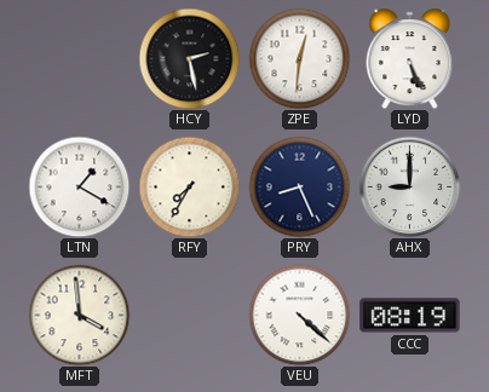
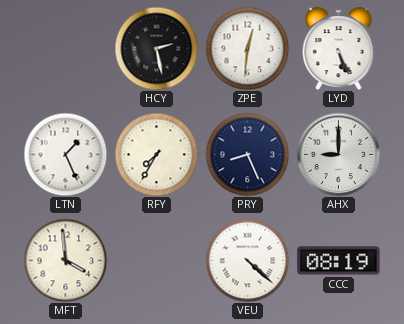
LTN: 1:20 -> 1:26 (65, 154)
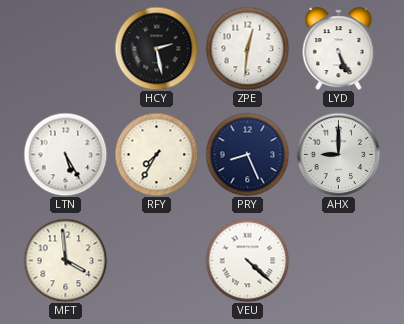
LTN: 1:26 -> 5:25 (65, 154)
CCC: 08:19 -> none (339, 261)
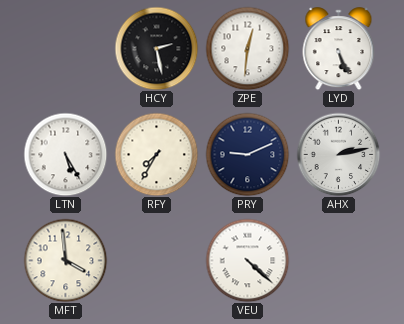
PRY: 8:26 -> 9:11 (247, 154)
AHX: 9:00 -> 2:13 (338, 154)
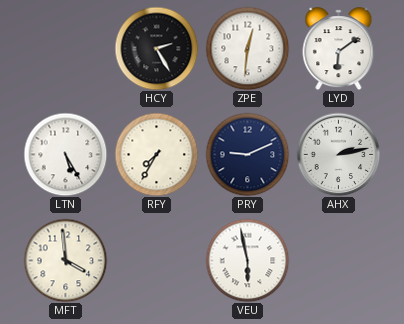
HCY: 2:28 -> 2:25 (156, 48)
LYD: 5:26 -> 6:09 (339, 49)
VEU: 4:22 -> 5:58 (247, 260)
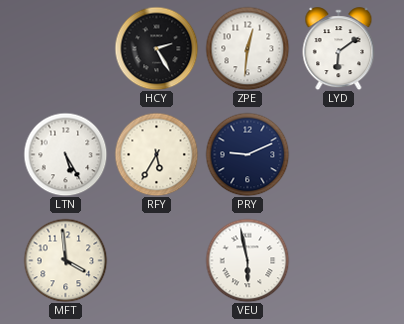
RFY: 7:35 -> 5:35 (156, 154)
AHX: 2:13 -> none (338, 154)
